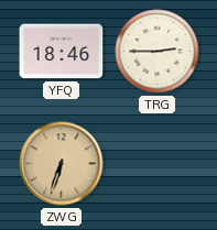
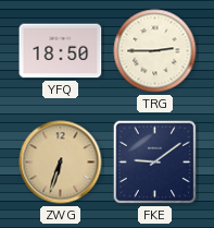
YFQ: 18:46 -> 18:50 (61, 51)
FKE: none -> 9:09 (155, 163)
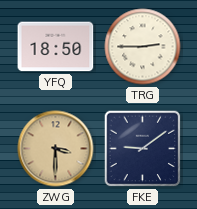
ZWG: 6:33 -> 3:30 (56, 149)
